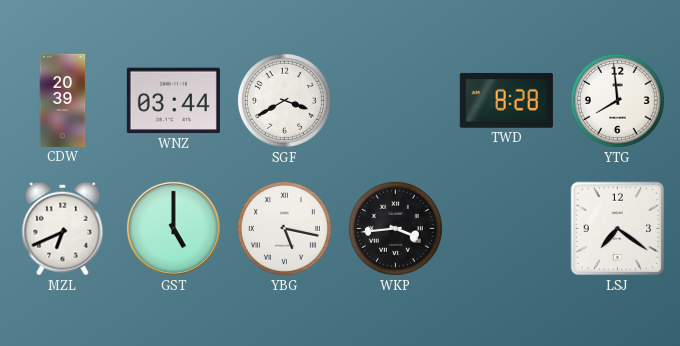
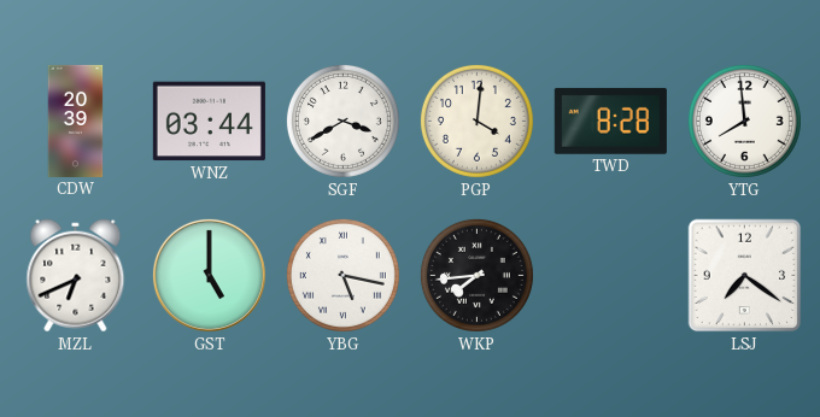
PGP: none -> 4:01 (476, 121)
WKP: 3:44 -> 7:44 (476, 275)
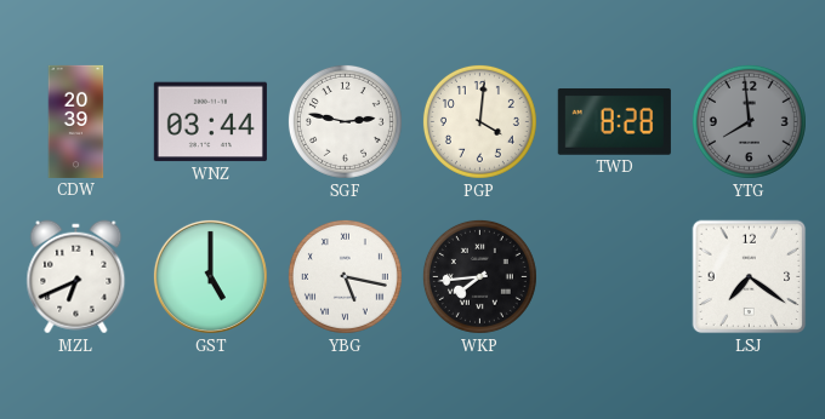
SGF: 3:40 -> 2:47 (345, 121)
YTG dial: white -> grey (749, 121)
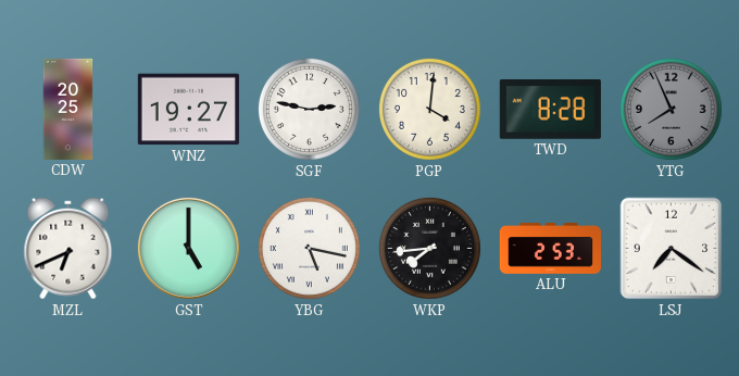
CDW: 20:39 -> 20:25 (68, 109)
WNZ: 03:44 -> 19:27 (188, 110)
YTG: 7:59 -> 7:56 (671, 109)
ALU: none -> 2:53 (550, 248)
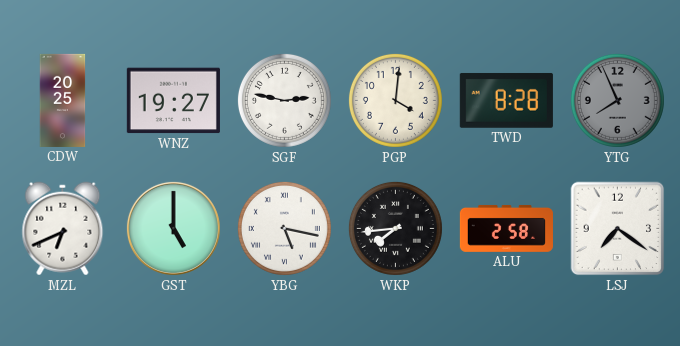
ALU: 2:53 -> 2:58 (506, 228)
